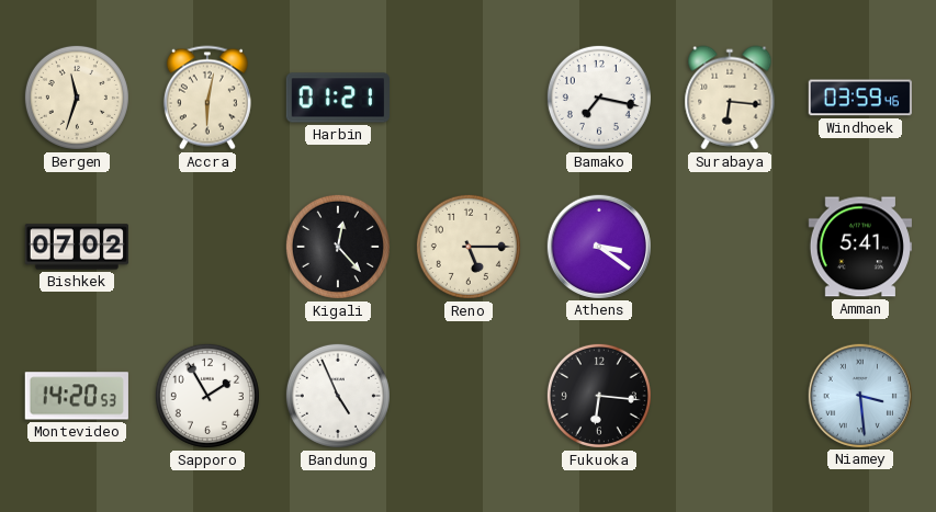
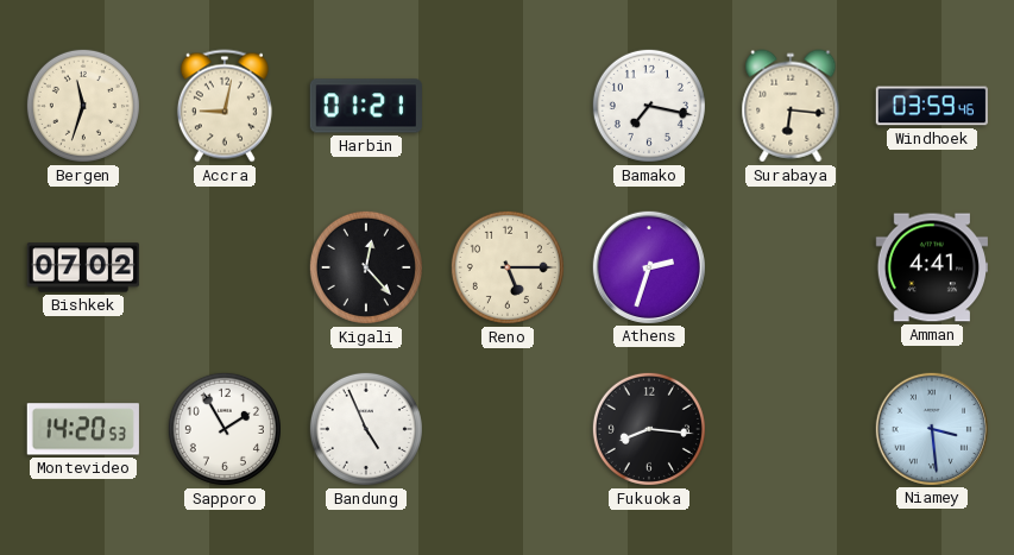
Accra: 6:02 -> 9:02 (225, 106)
Athens: 3:21 -> 2:33 (648, 266)
Amman: 5:41 -> 4:41 (931, 267)
Fukuoka: 6:16 -> 8:16 (649, 429)
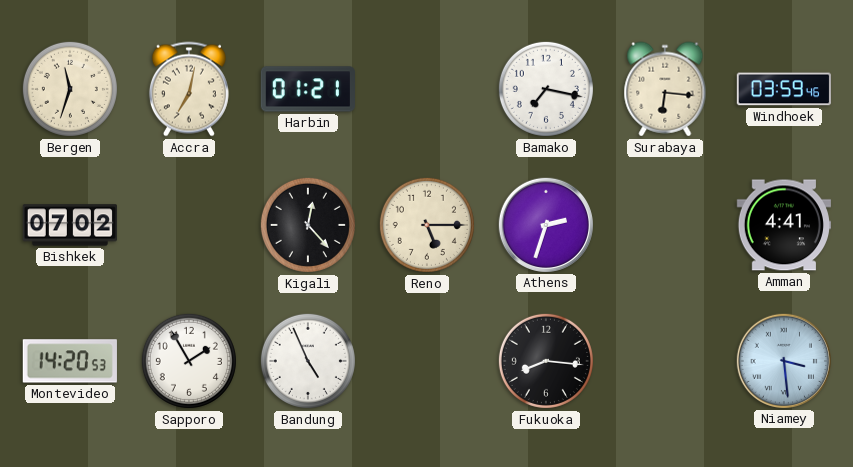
Accra: 9:02 -> 7:02 (189, 89)
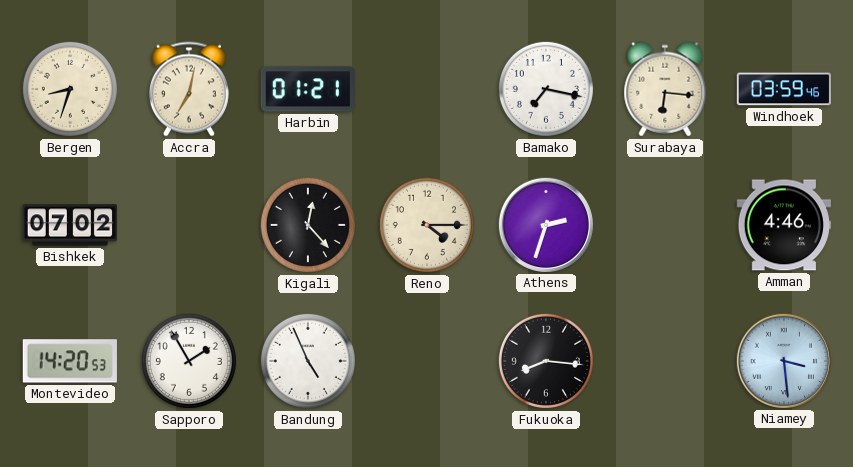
Bergen: 11:33 -> 8:33 (70, 89)
Reno: 5:15 -> 4:15 (427, 225)
Amman: 4:41 -> 4:46 (783, 225)
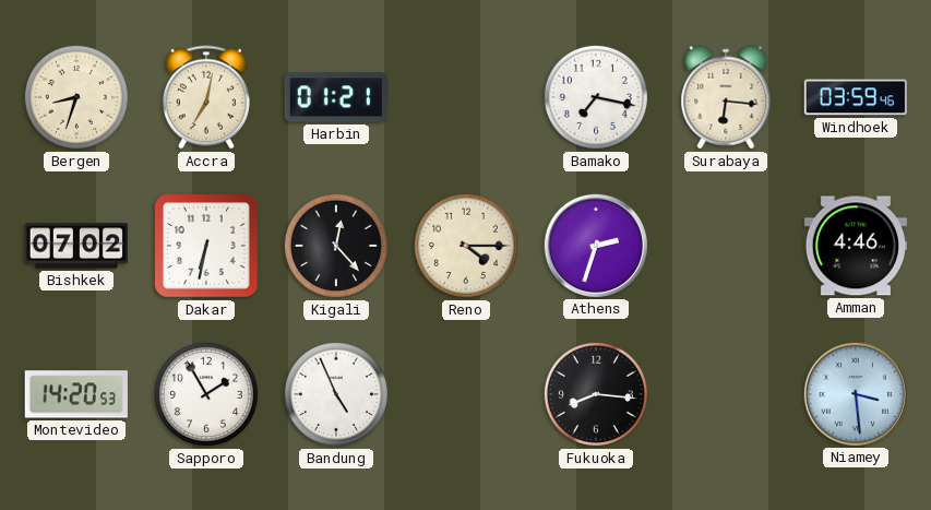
Dakar: none -> 6:32 (207, 247)
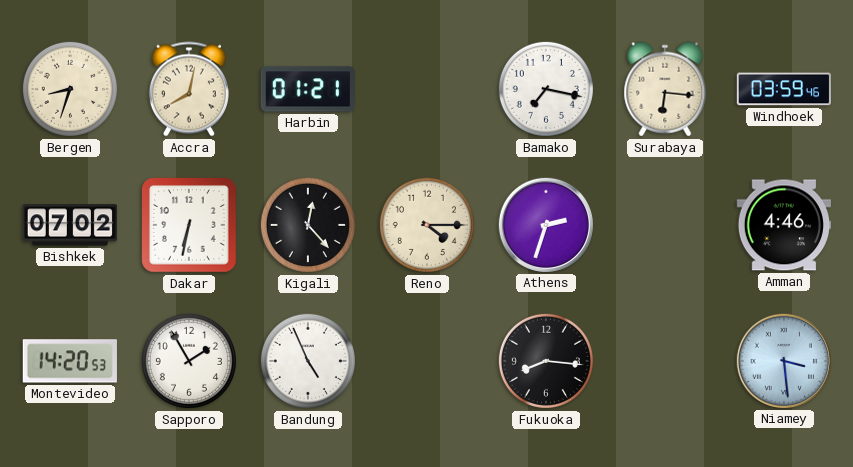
Accra: 7:02 -> 8:02 (189, 89)
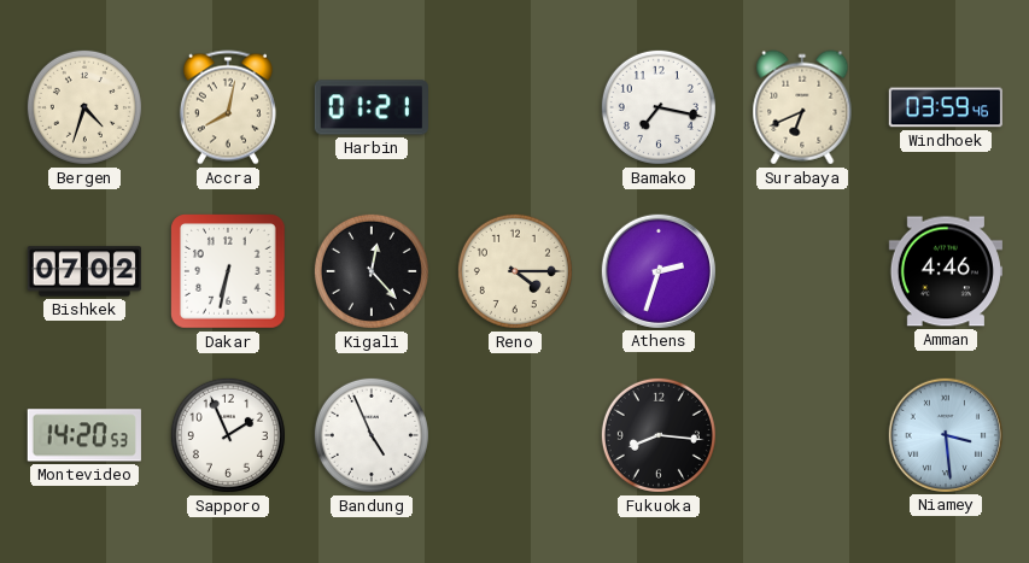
Bergen: 8:33 -> 4:33 (84, 107)
Surabaya: 6:16 -> 6:41 (802, 107)
Sapporo: 1:55 -> 1:56 (228, 435)
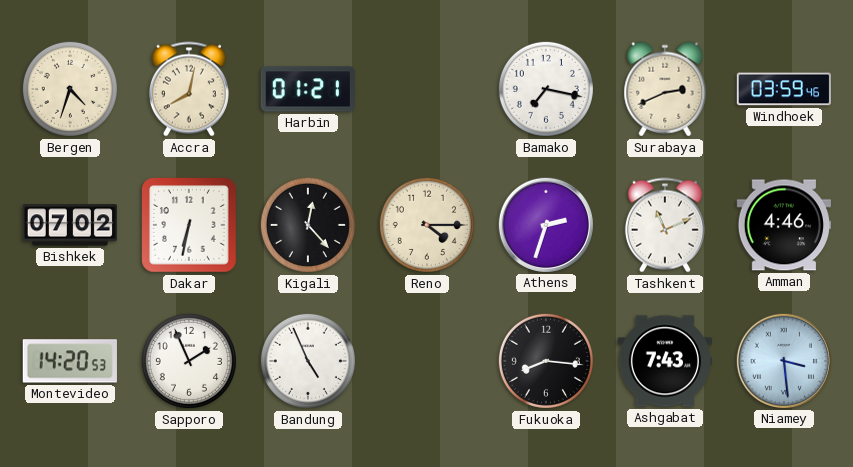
Surabaya: 6:41 -> 2:41 (665, 89)
Tashkent: none -> 11:11 (665, 225)
Ashgabat: none -> 7:43 (664, 361)
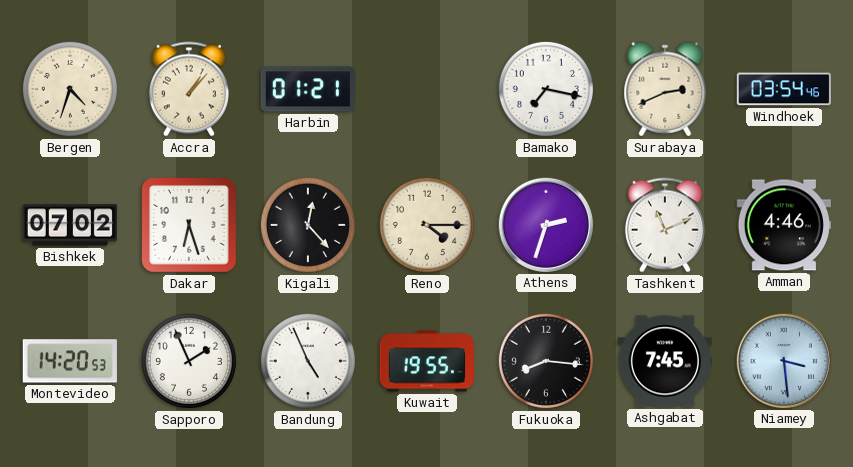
Accra: 8:02 -> 1:07 (189, 89)
Windhoek: 03:59 -> 03:54 (783, 89)
Dakar: 6:32 -> 6:27 (190, 226)
Kuwait: none -> 19:55 (427, 361)
Ashgabat: 7:43 -> 7:45 (664, 361)
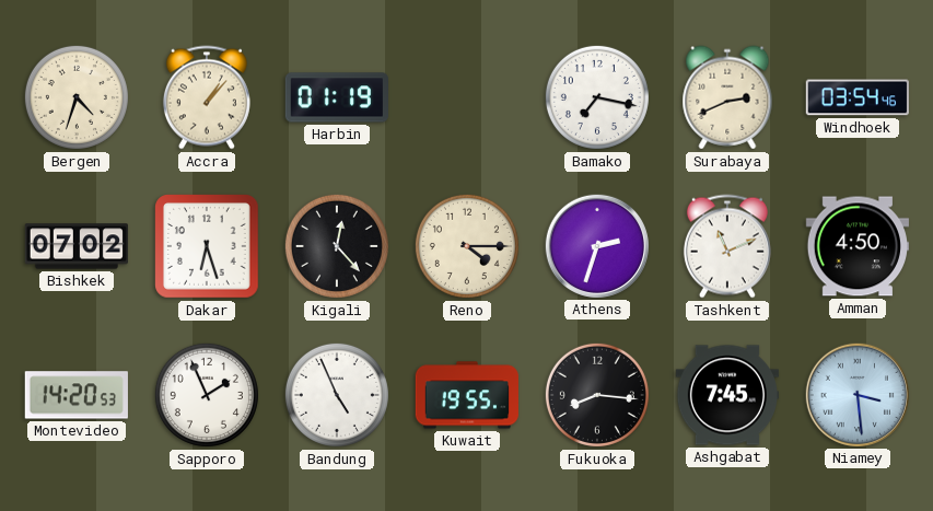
Harbin: 01:21 -> 01:19 (337, 97)
Amman: 4:46 -> 4:50 (856, 246)
